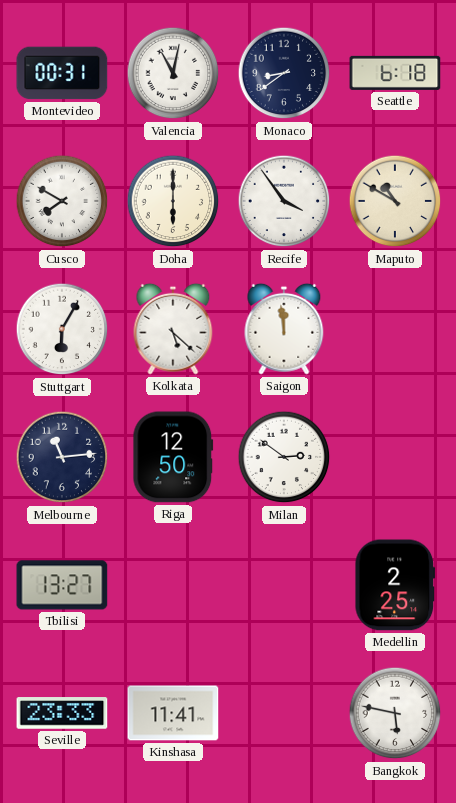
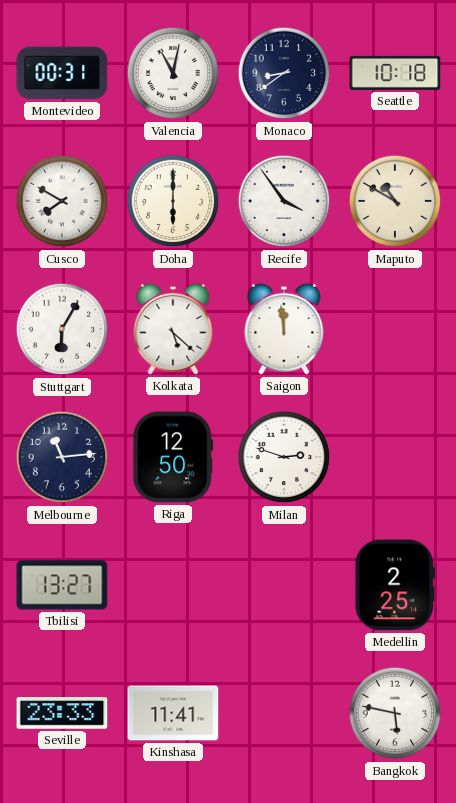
Seattle: 6:18 -> 10:18 (395, 73)
Milan: 2:51 -> 2:48 (284, 457)
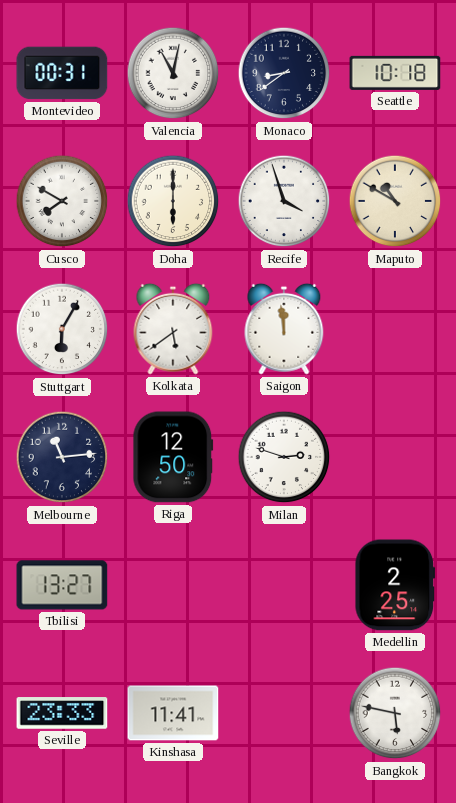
Recife: 3:54 -> 3:57 (284, 201)
Kolkata: 5:22 -> 5:39 (173, 329)
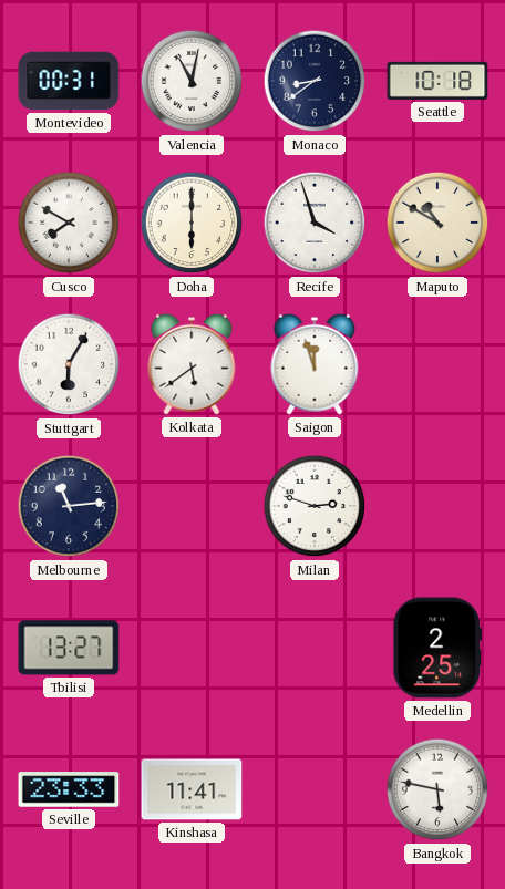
Saigon: 11:59 -> 11:57 (315, 364)
Riga: 12:50 -> none (173, 457)
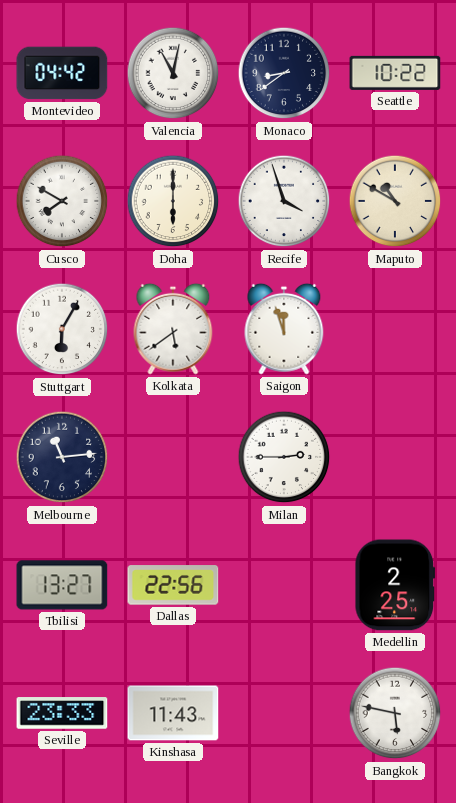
Montevideo: 00:31 -> 04:42 (62, 73)
Seattle: 10:18 -> 10:22 (395, 73)
Milan: 2:48 -> 2:45 (284, 457)
Dallas: none -> 22:56 (173, 585)
Kinshasa: 11:41 -> 11:43 (173, 713)
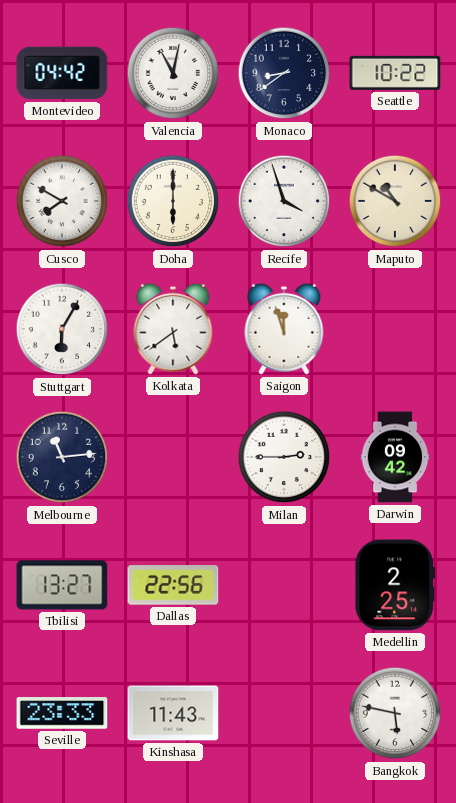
Darwin: none -> 09:42 (395, 457)
